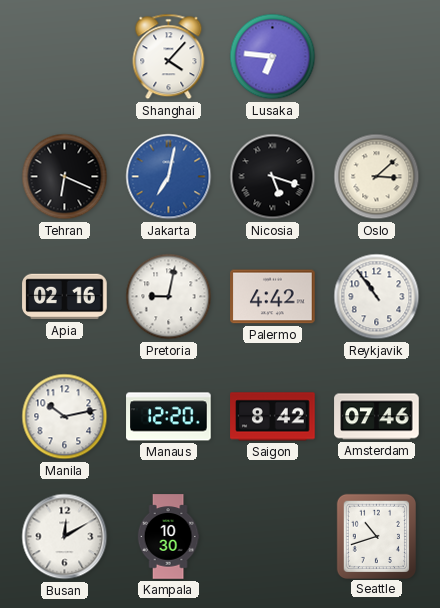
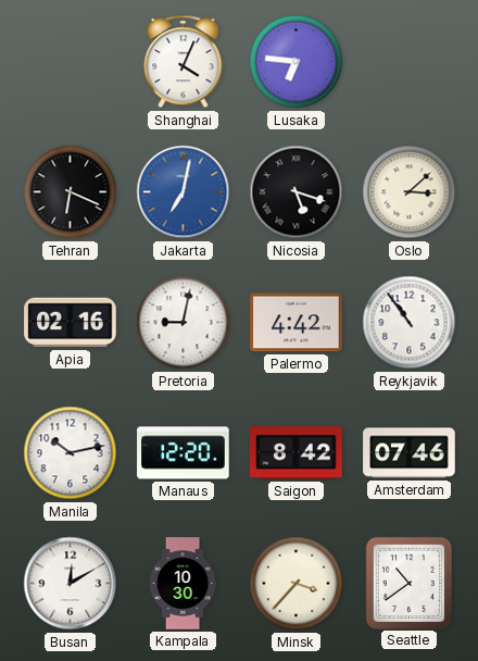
Shanghai: 4:07 -> 4:04 (184, 62)
Minsk: none -> 3:37 (297, 584)
Seattle: 10:42 -> 10:39 (408, 583)
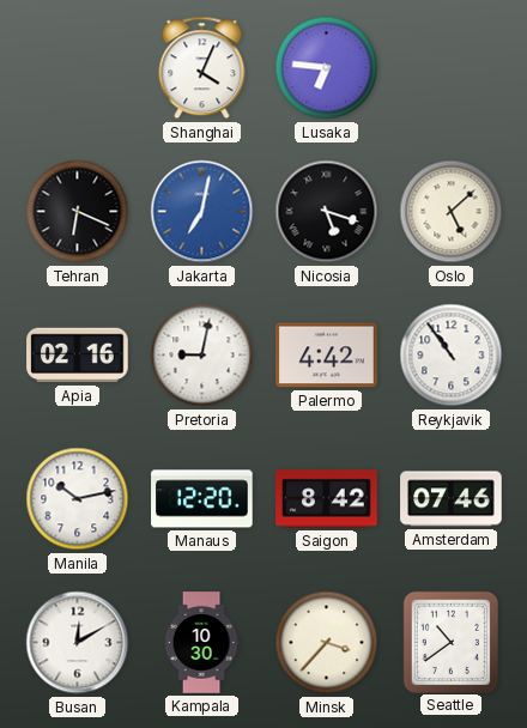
Oslo: 3:08 -> 5:08 (452, 212)
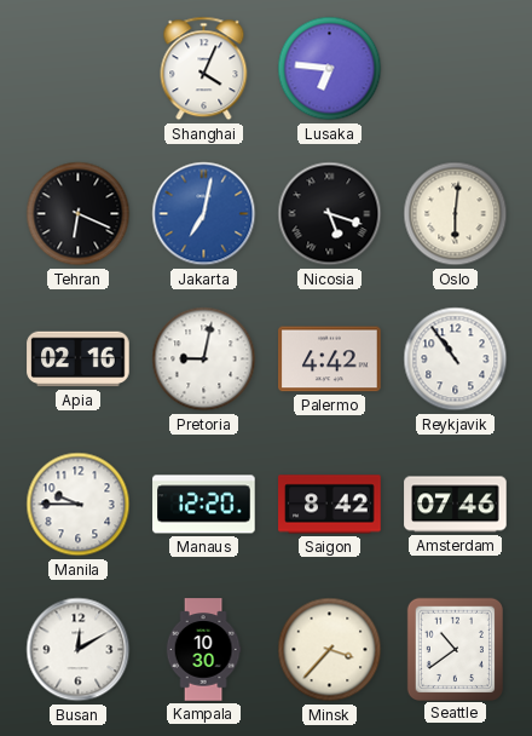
Oslo: 5:08 -> 6:01 (456, 214)
Manila: 10:13 -> 9:45 (79, 505)
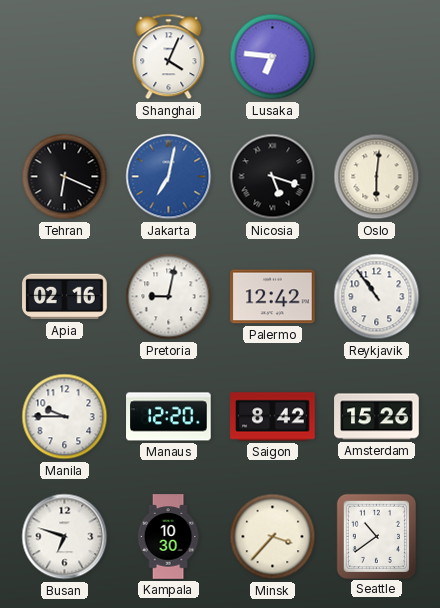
Palermo: 4:42 -> 12:42 (273, 297)
Amsterdam: 07:46 -> 15:26 (377, 417)
Busan: 12:10 -> 6:48 (65, 537)
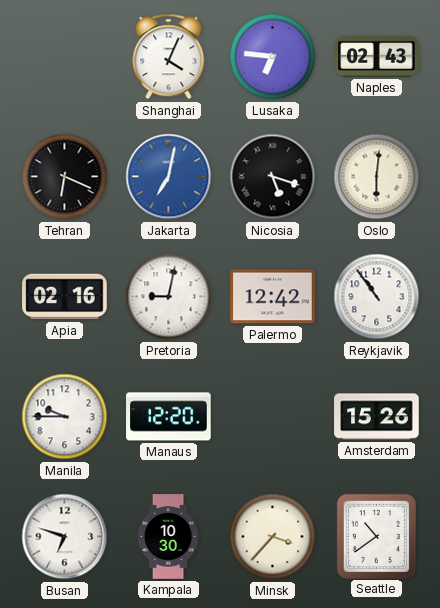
Naples: none -> 02:43 (377, 56)
Saigon: 8:42 -> none (273, 417)
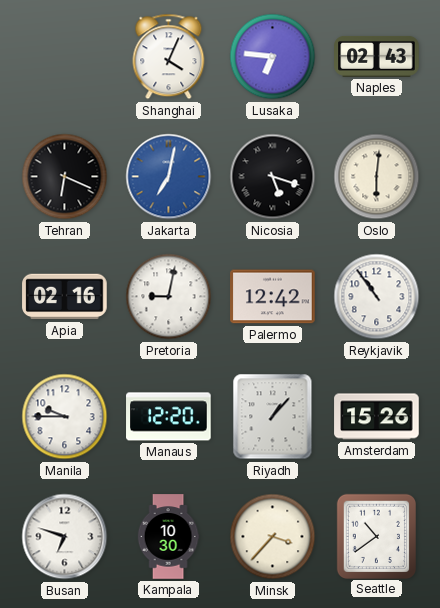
Riyadh: none -> 1:07 (273, 417)
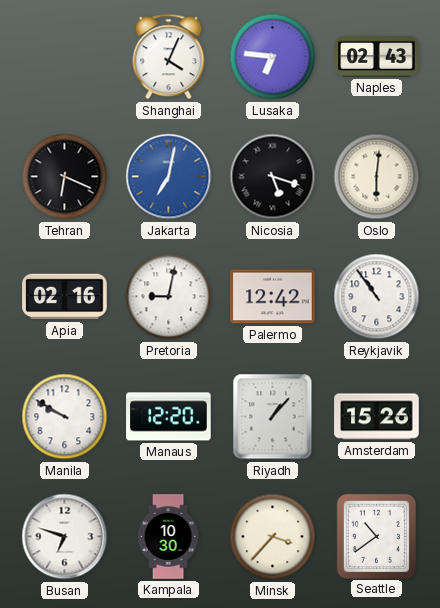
Manila: 9:45 -> 9:50 (65, 417)
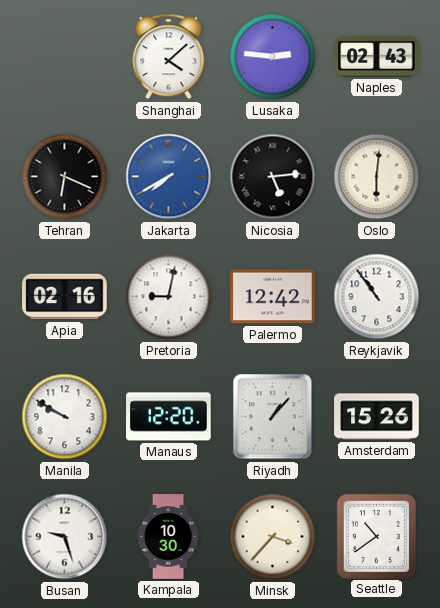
Shanghai: 4:04 -> 4:08 (169, 57)
Lusaka: 6:46 -> 2:46 (273, 57)
Jakarta: 7:02 -> 7:40 (169, 177)
Nicosia: 5:18 -> 5:14 (273, 177)
Busan: 6:48 -> 9:27 (65, 537)
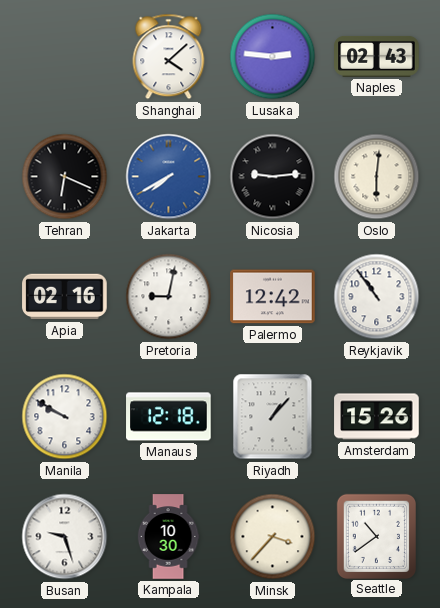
Nicosia: 5:14 -> 9:14 (273, 177)
Manaus: 12:20 -> 12:18 (169, 417)
